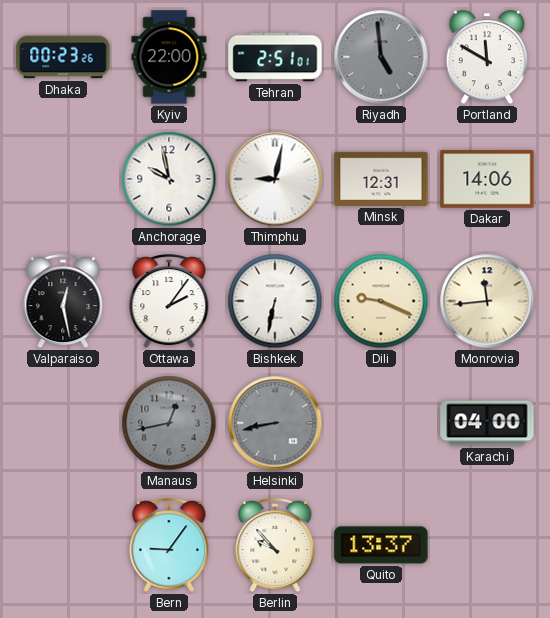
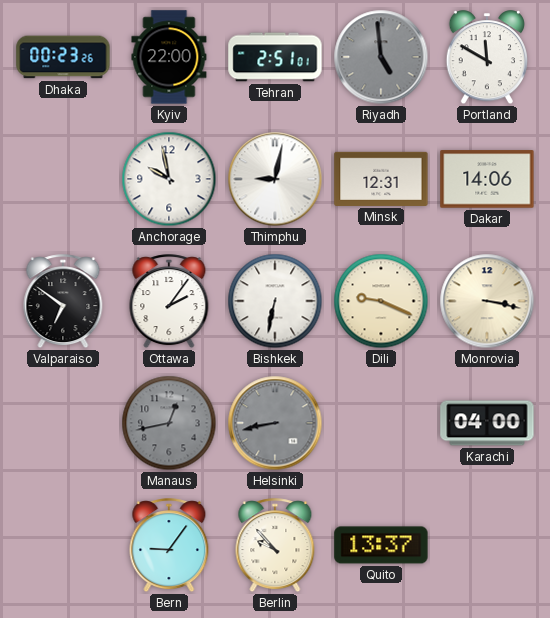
Valparaiso: 12:28 -> 6:51 (63, 302)
Monrovia: 11:44 -> 3:17 (487, 301)
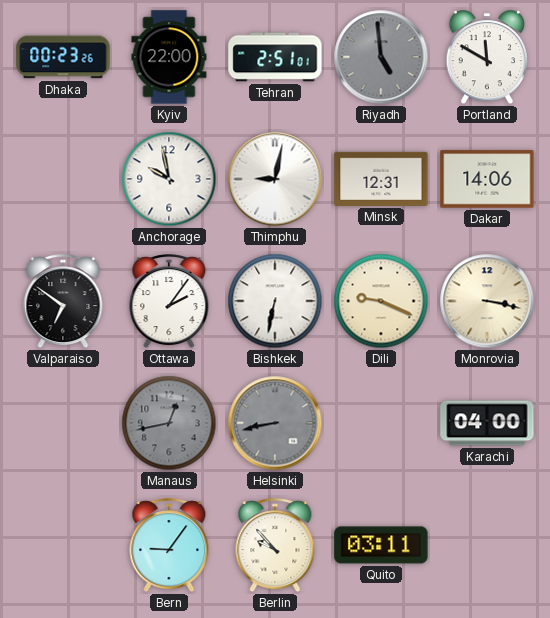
Quito: 13:37 -> 03:11 (381, 545)
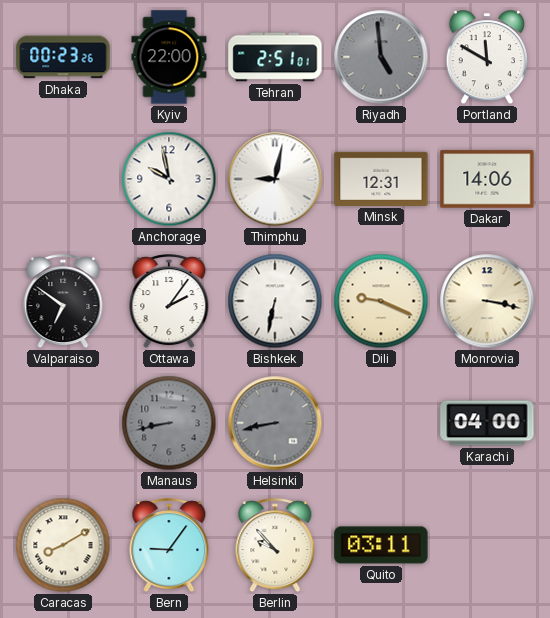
Manaus: 12:43 -> 8:43 (169, 423)
Caracas: none -> 8:10 (63, 545)
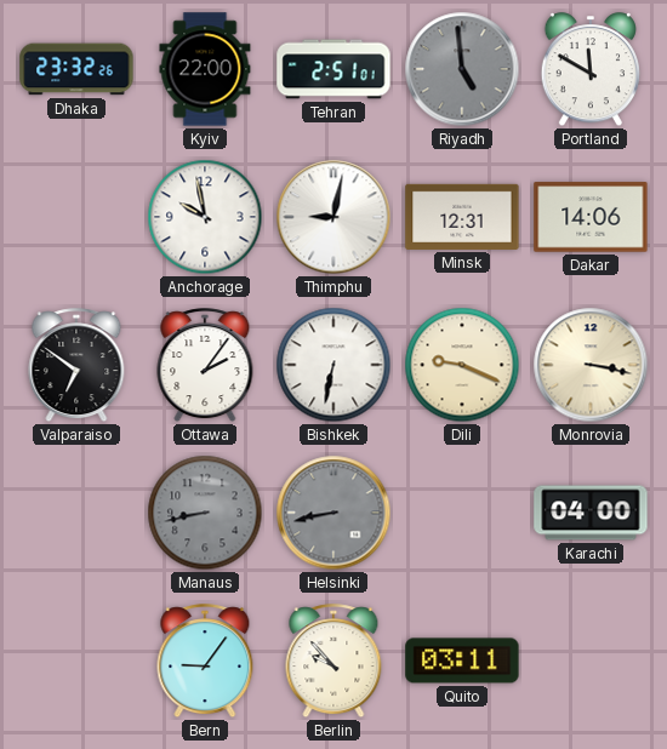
Dhaka: 00:23 -> 23:32 (76, 69)
Caracas: 8:10 -> none (63, 545)
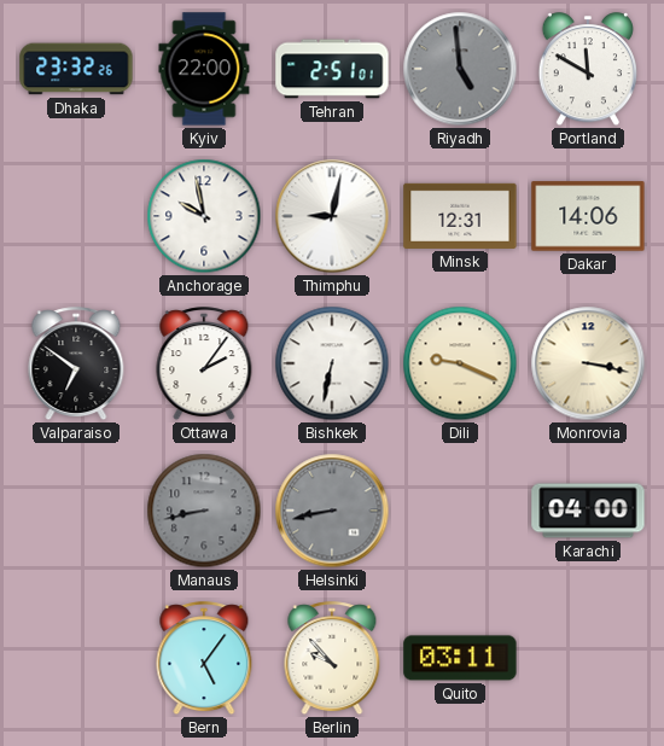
Bern: 9:06 -> 5:06 (204, 659)
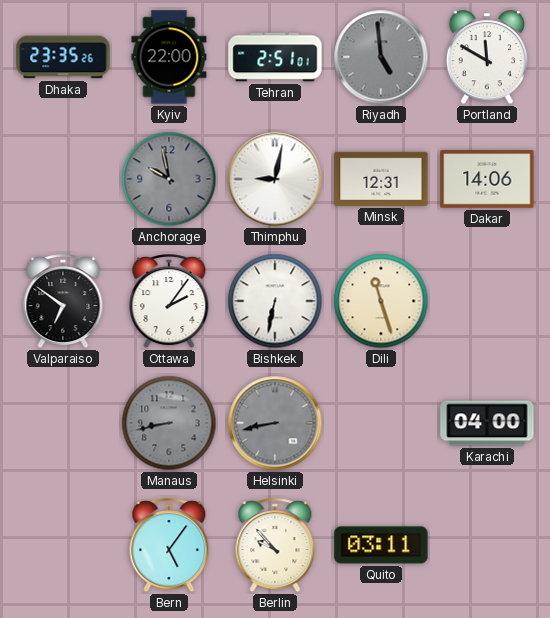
Dhaka: 23:32 -> 23:35 (63, 57)
Anchorage dial: white -> grey (169, 179)
Dili: 9:19 -> 11:27 (381, 301)
Monrovia: 3:17 -> none (588, 363)
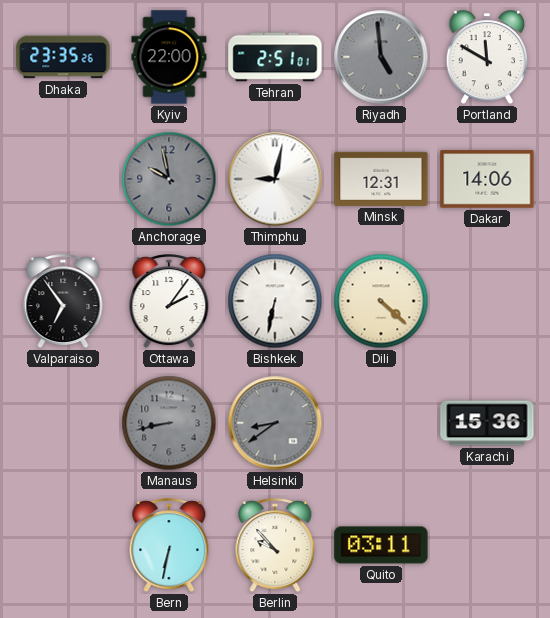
Valparaiso: 6:51 -> 6:54 (63, 302)
Dili: 11:27 -> 4:22 (381, 301)
Helsinki: 8:43 -> 8:39 (275, 423)
Karachi: 04:00 -> 15:36 (487, 423)
Bern: 5:06 -> 6:32 (169, 546)
